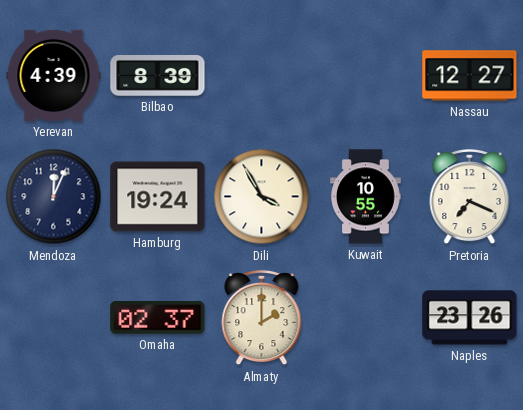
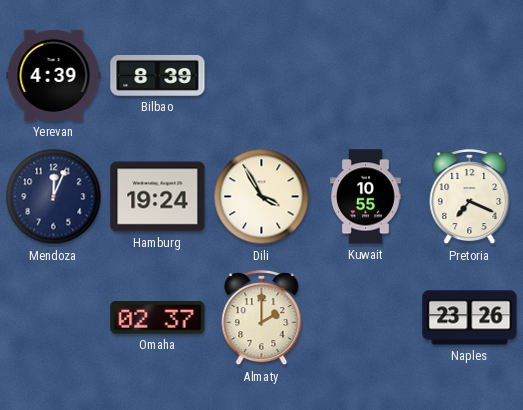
Nassau: 12:27 -> none (470, 76)
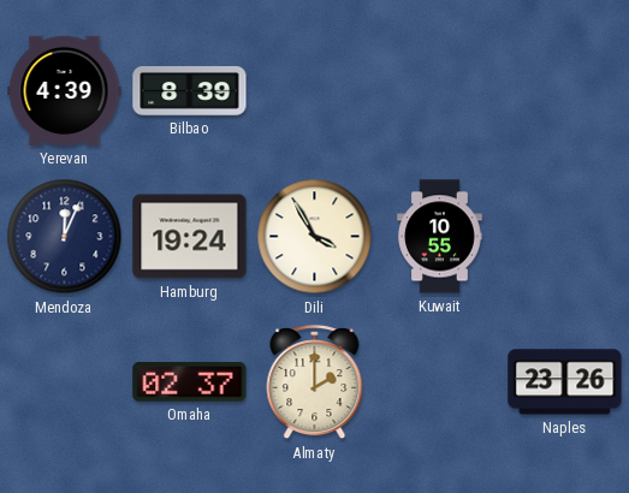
Pretoria: 7:19 -> none (470, 198)
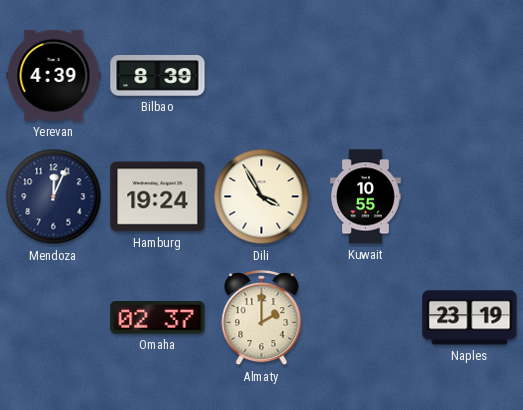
Naples: 23:26 -> 23:19 (470, 318)
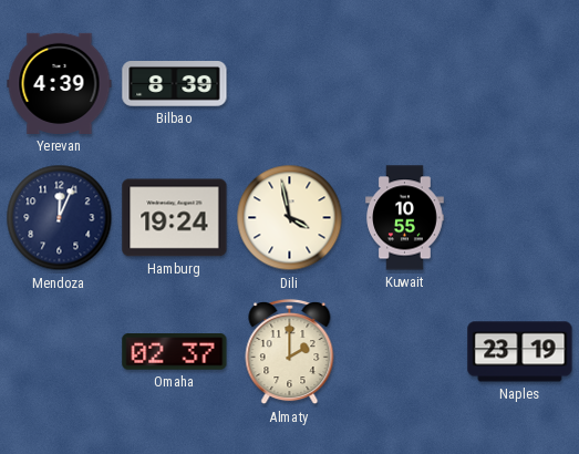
Dili: 3:55 -> 3:58 (290, 218)
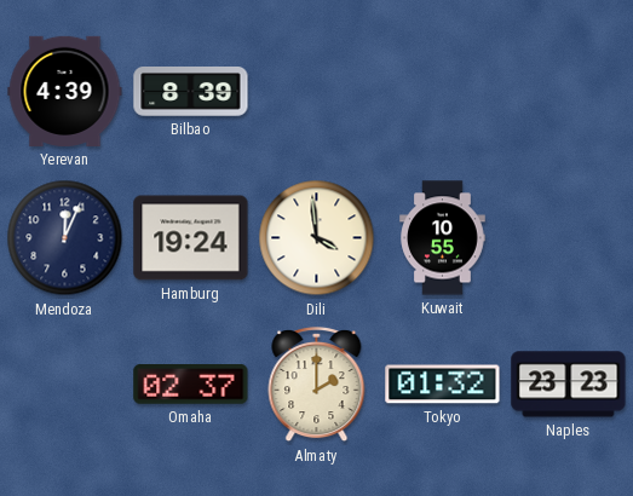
Dili: 3:58 -> 3:59 (317, 238)
Tokyo: none -> 01:32 (443, 385)
Naples: 23:19 -> 23:23 (569, 385)
